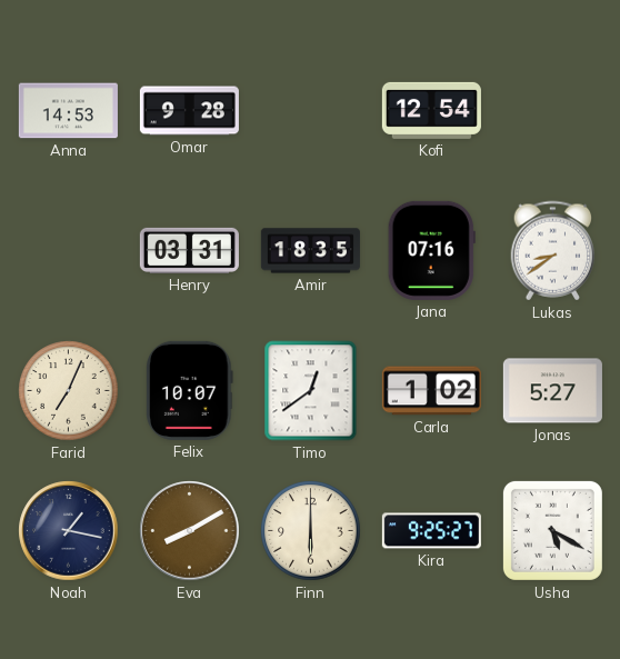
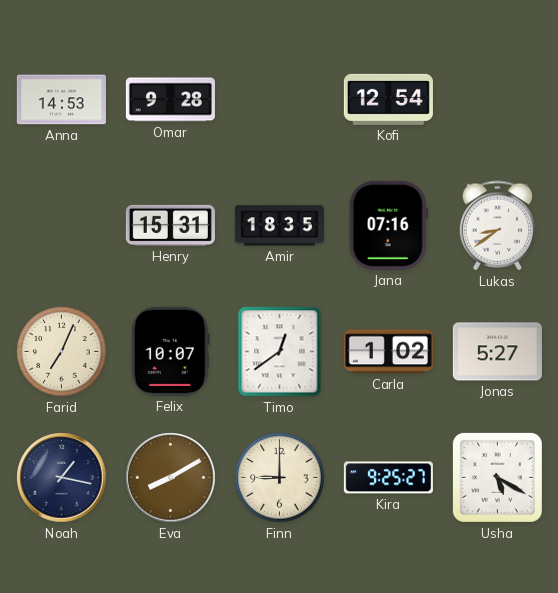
Henry: 03:31 -> 15:31 (170, 225)
Finn: 6:00 -> 9:00 (280, 478)
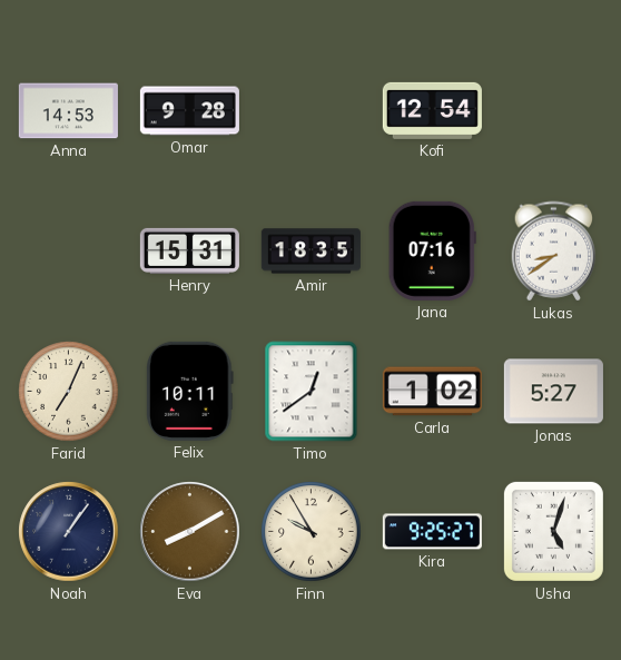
Felix: 10:07 -> 10:11 (190, 391)
Noah: 1:17 -> 1:06 (69, 532)
Finn: 9:00 -> 9:55 (312, 532)
Usha: 5:20 -> 5:03 (553, 531)
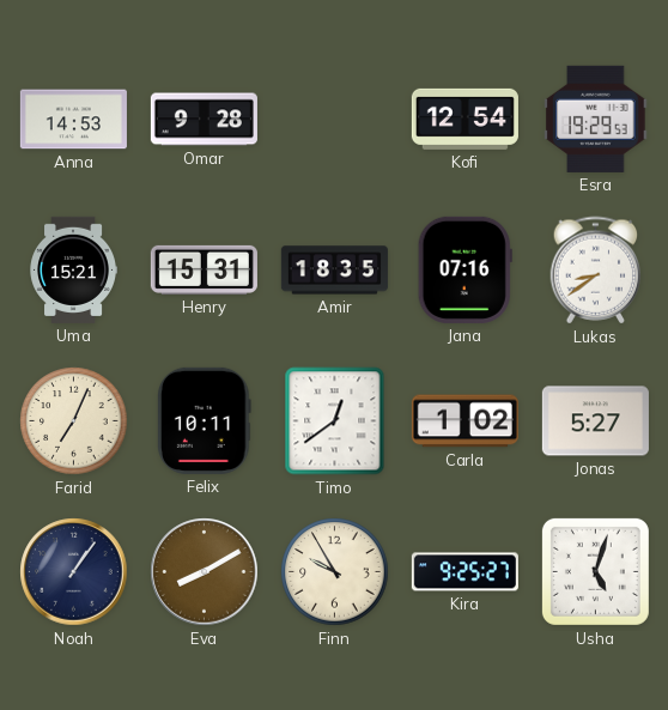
Esra: none -> 19:29 (596, 119)
Uma: none -> 15:21 (73, 269)
